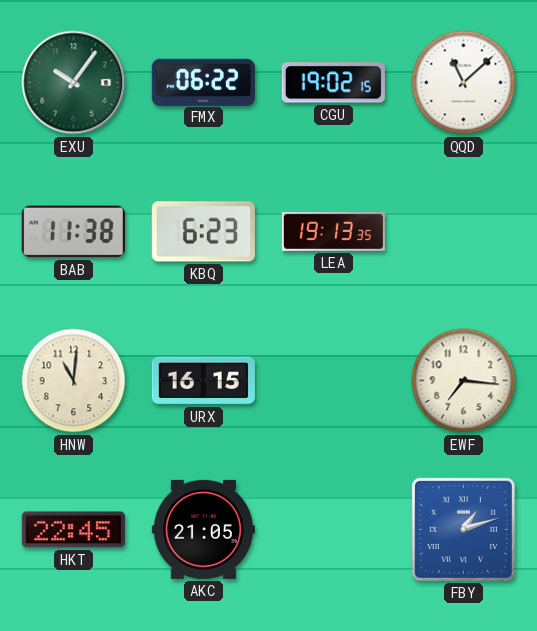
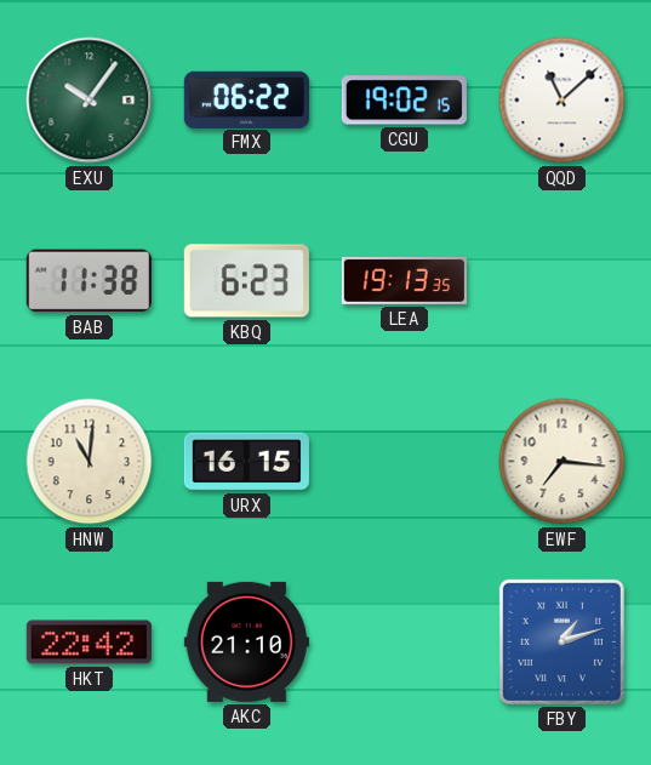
HKT: 22:45 -> 22:42 (88, 643)
AKC: 21:05 -> 21:10 (246, 641)
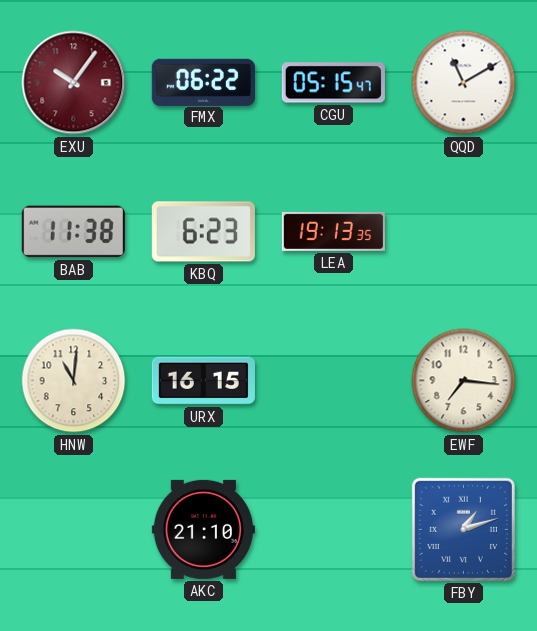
EXU dial: green -> burgundy (74, 83)
CGU: 19:02 -> 05:15 (333, 83)
QQD: 11:08 -> 11:10 (464, 83)
HKT: 22:42 -> none (88, 643)
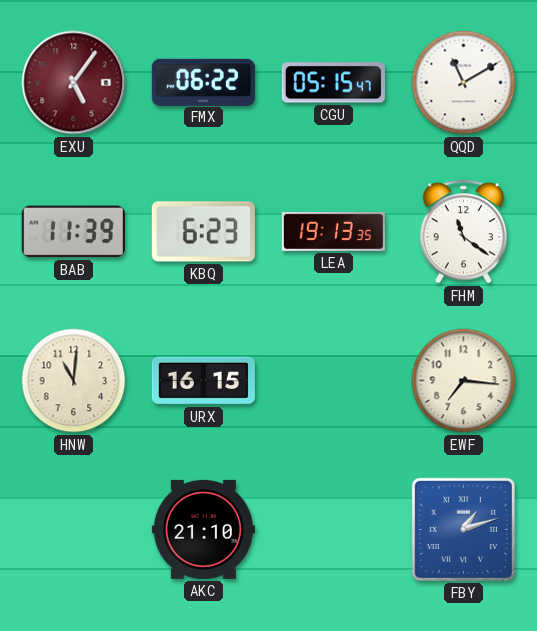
EXU: 10:06 -> 5:06 (74, 83)
BAB: 11:38 -> 11:39 (73, 232)
FHM: none -> 11:21 (463, 232)
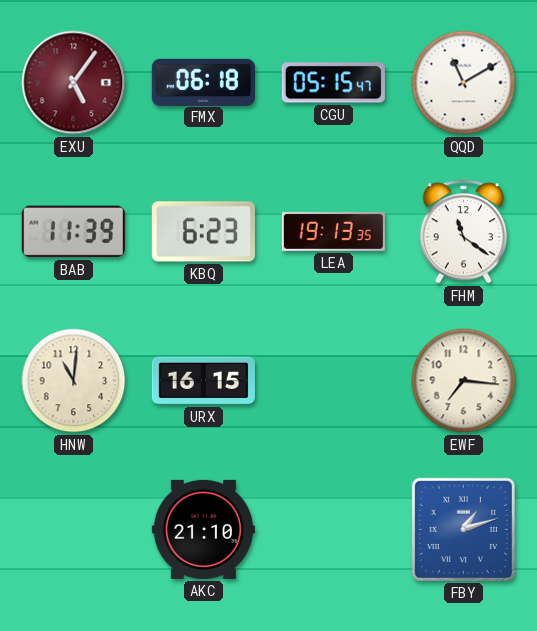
FMX: 06:22 -> 06:18 (203, 82)
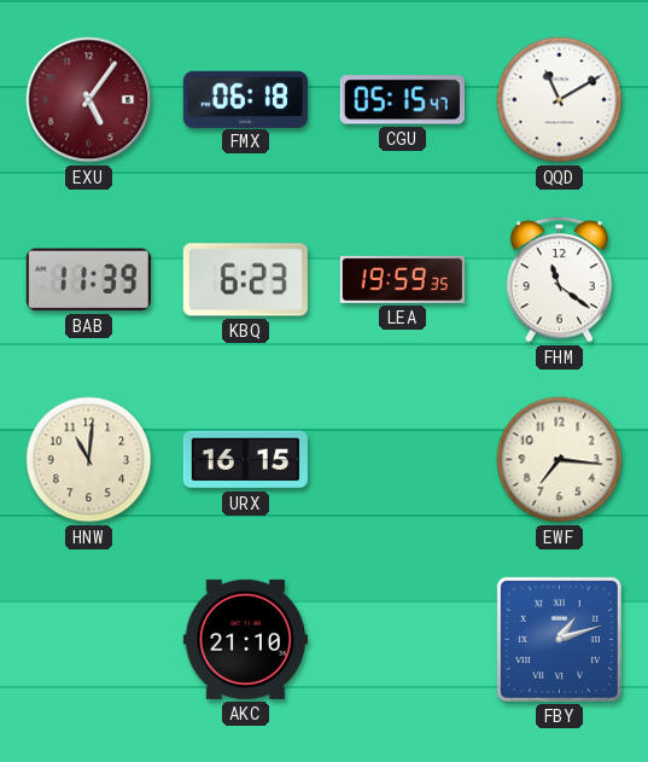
LEA: 19:13 -> 19:59 (402, 279)
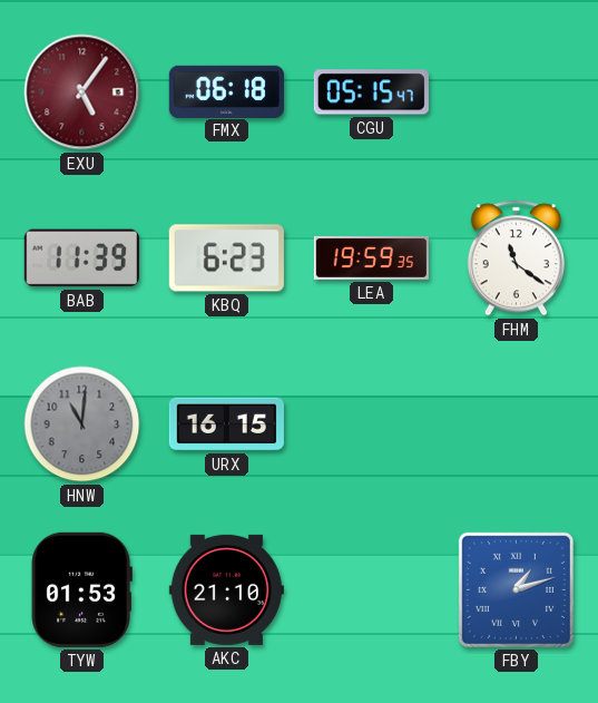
QQD: 11:10 -> none (560, 100)
HNW dial: cream -> grey (82, 424)
EWF: 7:16 -> none (560, 460)
TYW: none -> 01:53 (81, 589)
